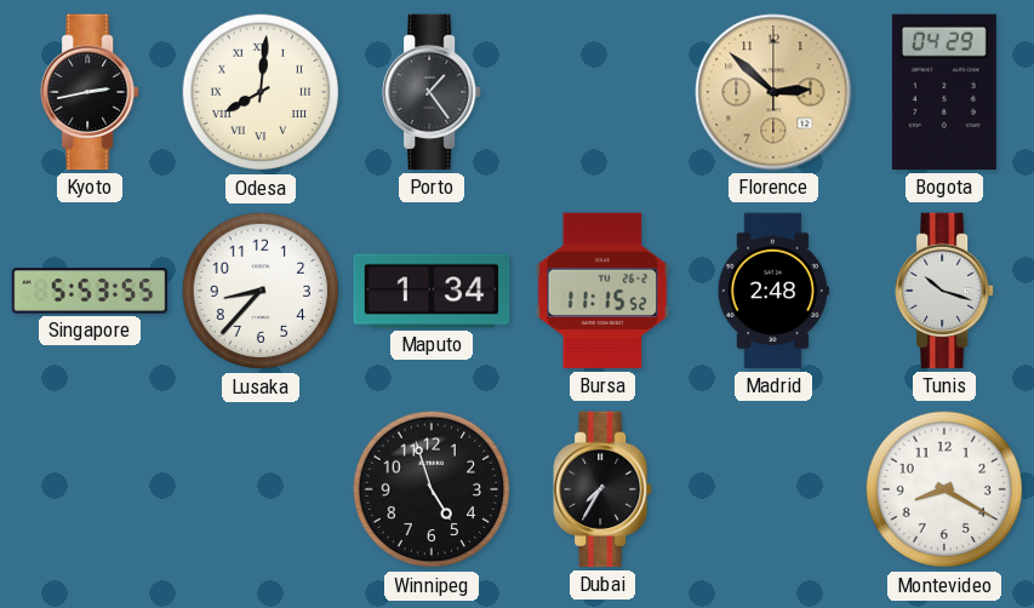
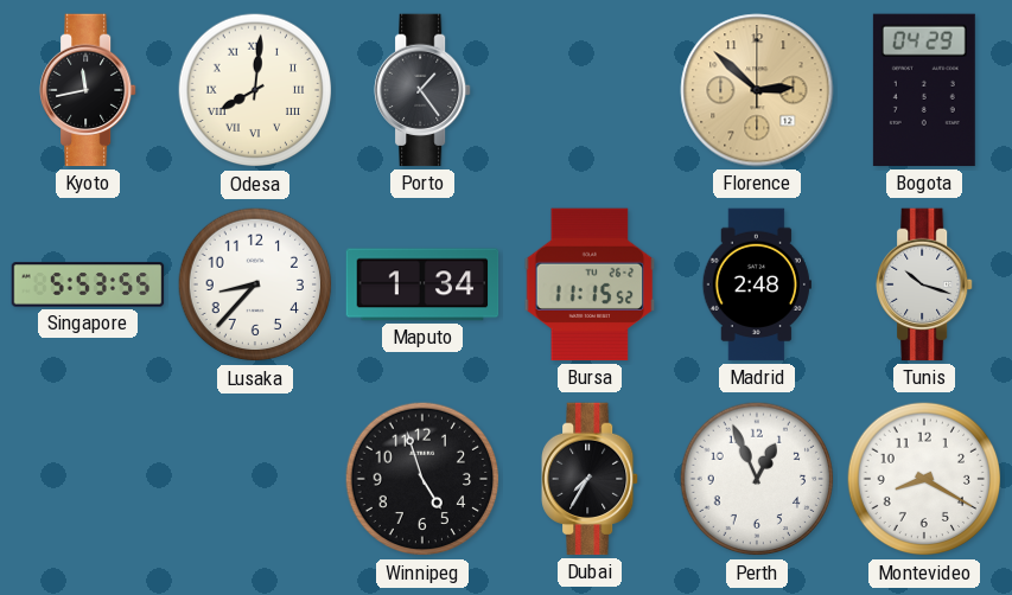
Kyoto: 2:43 -> 11:43 (89, 90)
Perth: none -> 12:56 (757, 479)
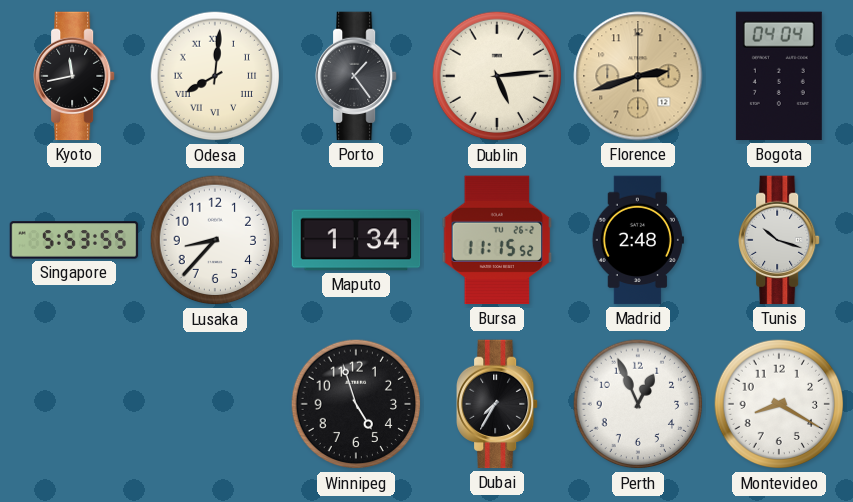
Dublin: none -> 5:14 (497, 76)
Florence: 2:52 -> 2:42 (638, 76)
Bogota: 04:29 -> 04:04 (779, 76)
